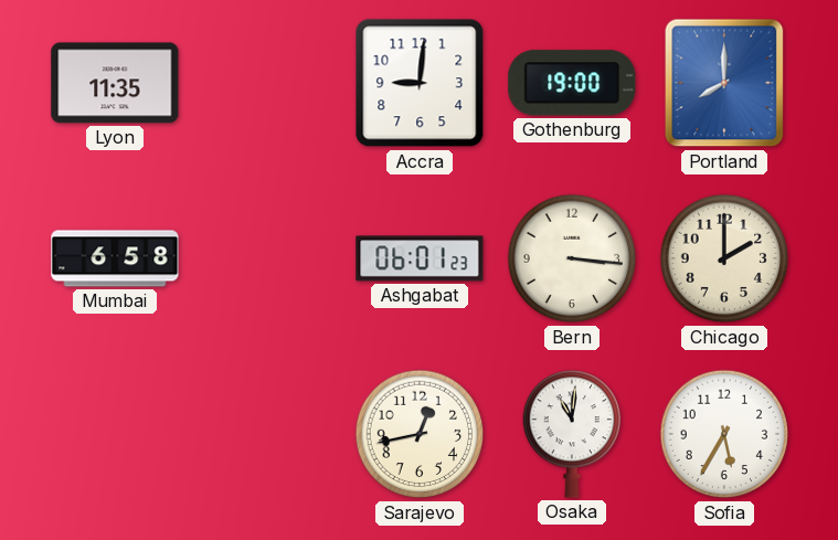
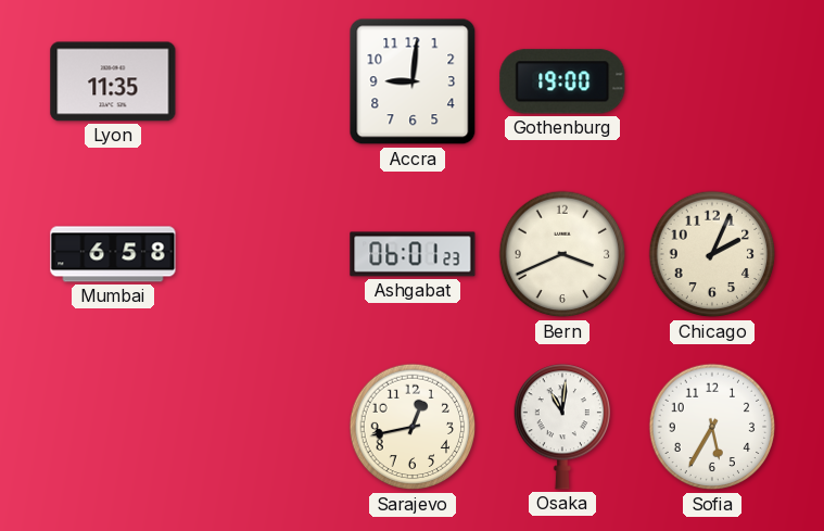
Portland: 8:00 -> none (724, 83)
Bern: 3:16 -> 3:41 (562, 254)
Chicago: 2:00 -> 2:04 (712, 254)
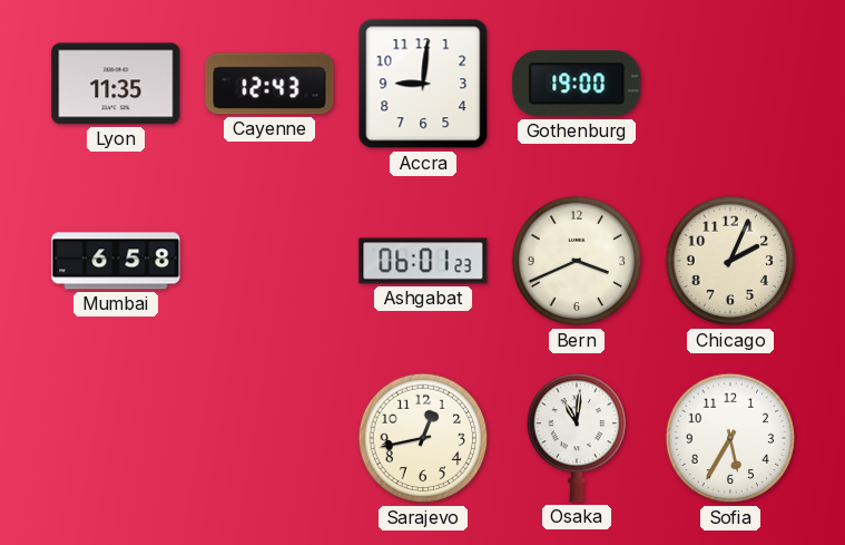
Cayenne: none -> 12:43 (269, 84)
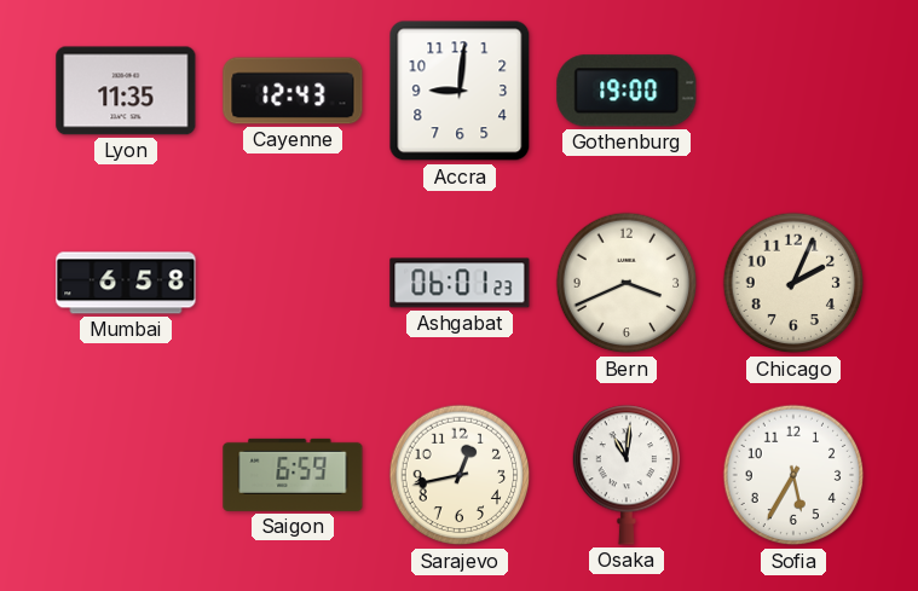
Saigon: none -> 6:59 (293, 475)
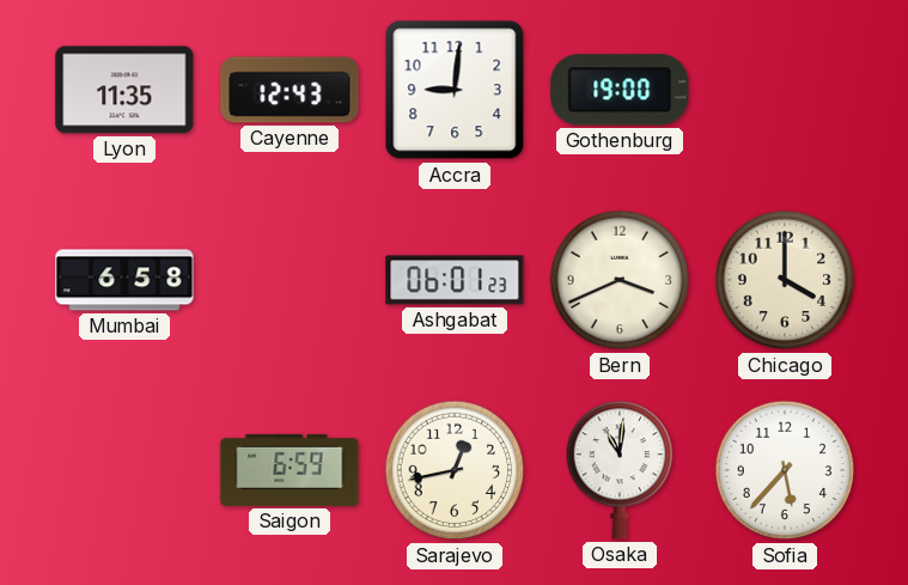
Chicago: 2:04 -> 4:00 (785, 280)
Sofia: 5:35 -> 5:37 (785, 470)
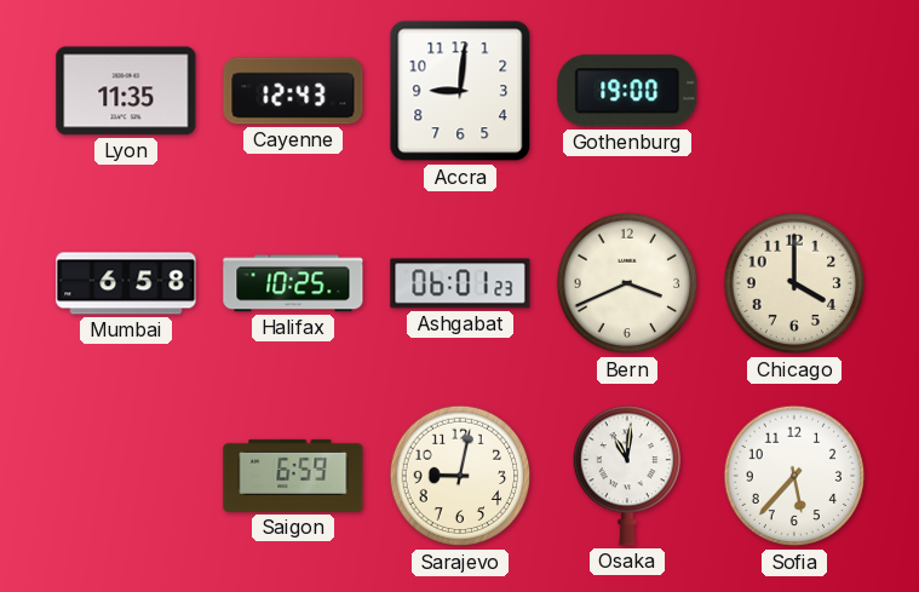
Halifax: none -> 10:25 (293, 283)
Sarajevo: 12:43 -> 9:02 (460, 476)
